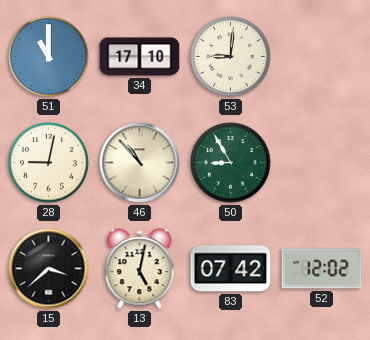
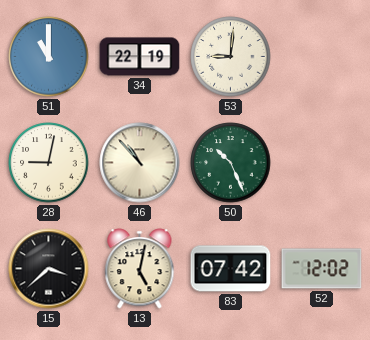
34: 17:10 -> 22:19 (140, 57)
50: 8:55 -> 10:26 (231, 163)
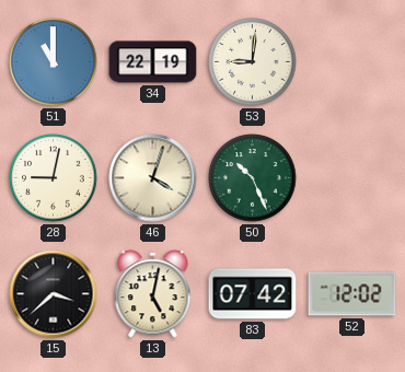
46: 10:53 -> 4:03 (153, 178)
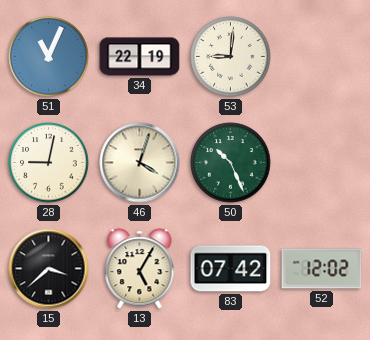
51: 11:00 -> 11:04 (49, 57)
13: 5:02 -> 5:05 (140, 269)
